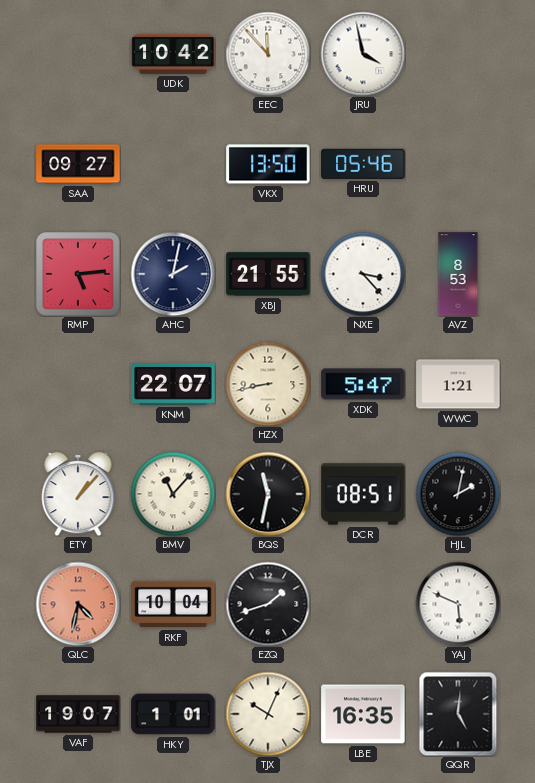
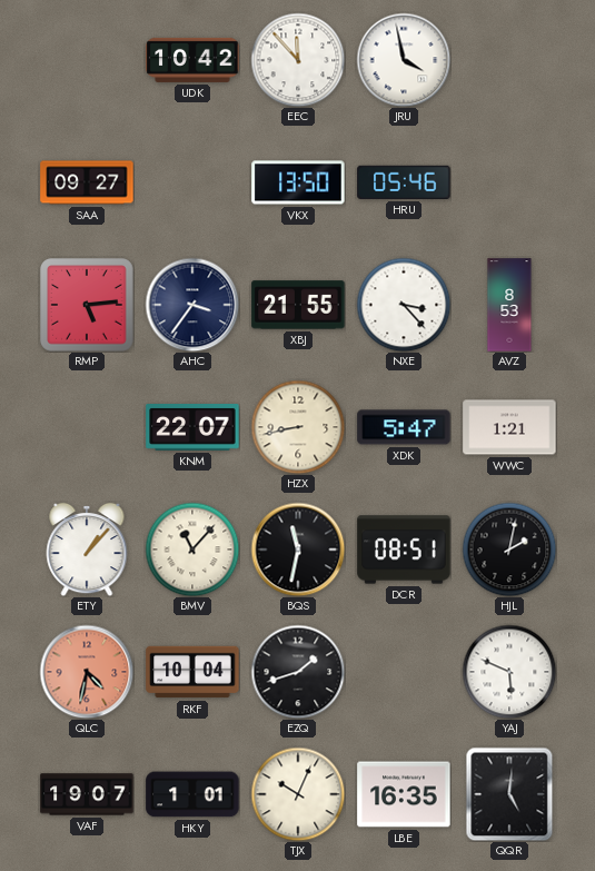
AHC: 2:02 -> 3:36 (192, 305)
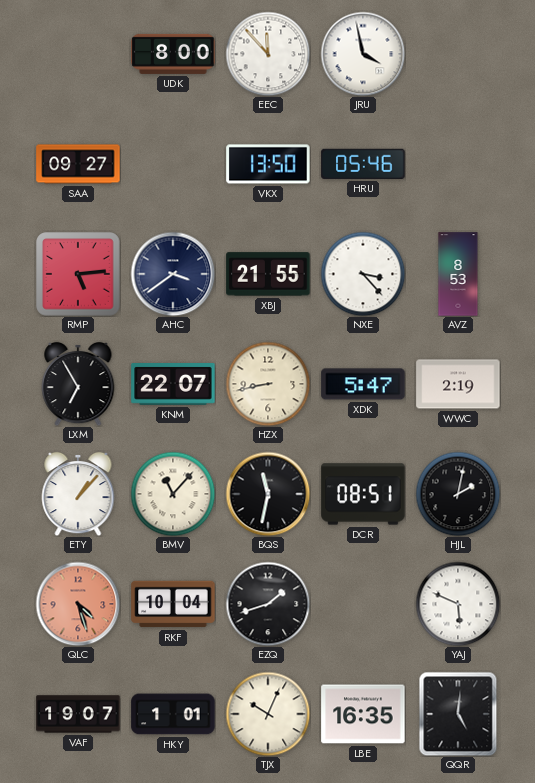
UDK: 10:42 -> 8:00 (173, 54)
AHC: 3:36 -> 3:39 (173, 274)
LXM: none -> 6:55 (78, 384)
WWC: 1:21 -> 2:19 (458, 384)
QLC: 4:32 -> 4:27 (78, 604)
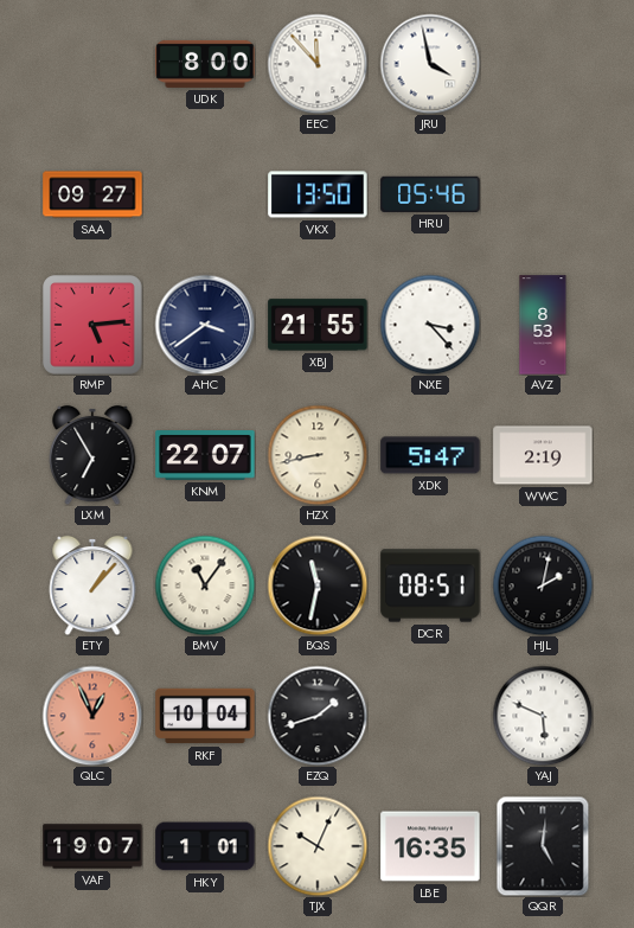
BMV: 11:07 -> 11:06 (205, 585)
QLC: 4:27 -> 12:56 (92, 716)
